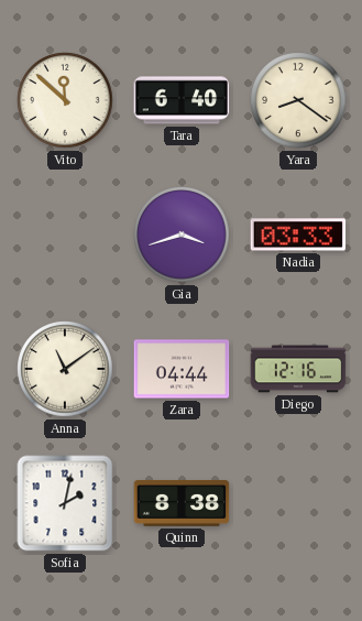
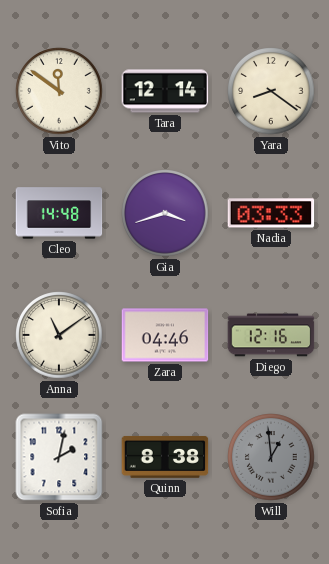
Vito: 11:52 -> 11:51 (59, 91)
Tara: 6:40 -> 12:14 (165, 91)
Cleo: none -> 14:48 (59, 213)
Zara: 04:44 -> 04:46 (165, 335)
Will: none -> 12:59 (271, 457)
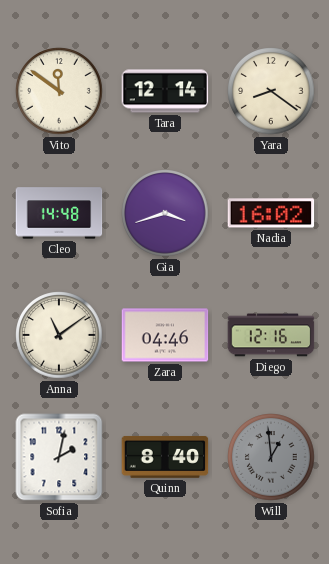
Nadia: 03:33 -> 16:02 (271, 213)
Quinn: 8:38 -> 8:40 (165, 457)
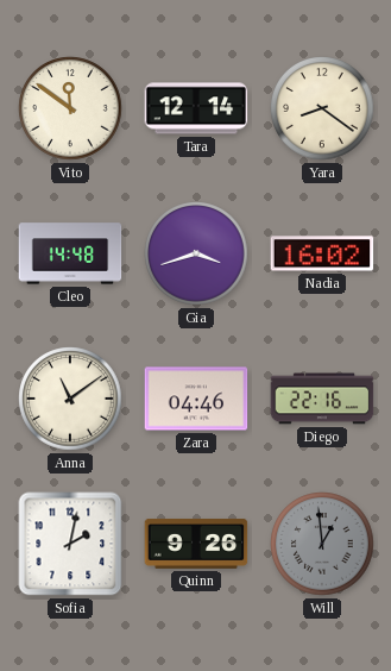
Diego: 12:16 -> 22:16 (322, 399)
Quinn: 8:40 -> 9:26 (196, 544)
